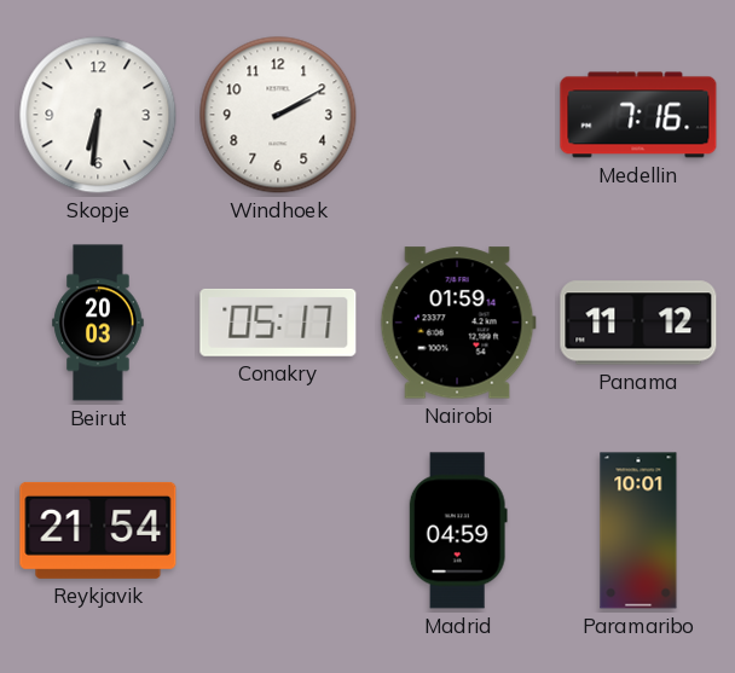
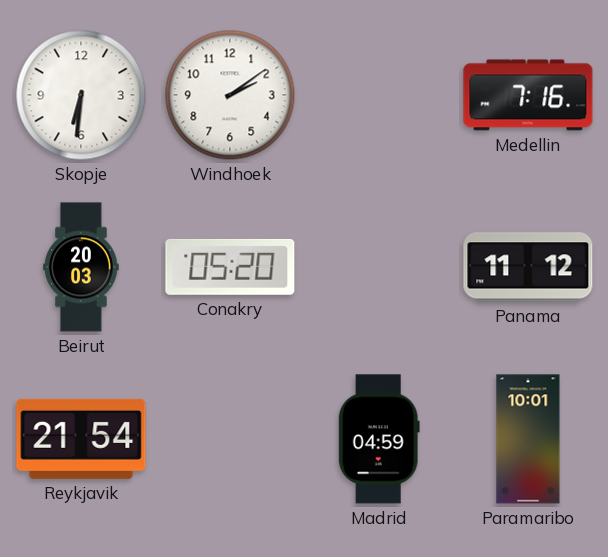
Windhoek: 2:10 -> 2:09 (230, 95)
Conakry: 05:17 -> 05:20 (230, 267)
Nairobi: 01:59 -> none (458, 323)
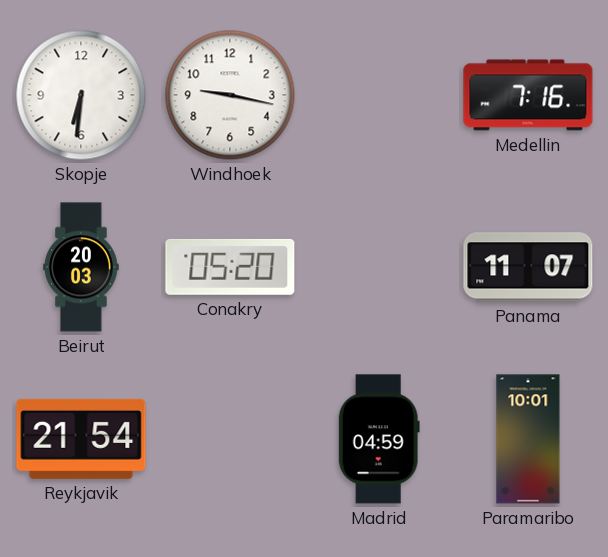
Windhoek: 2:09 -> 9:17 (230, 95)
Panama: 11:12 -> 11:07 (528, 267)
